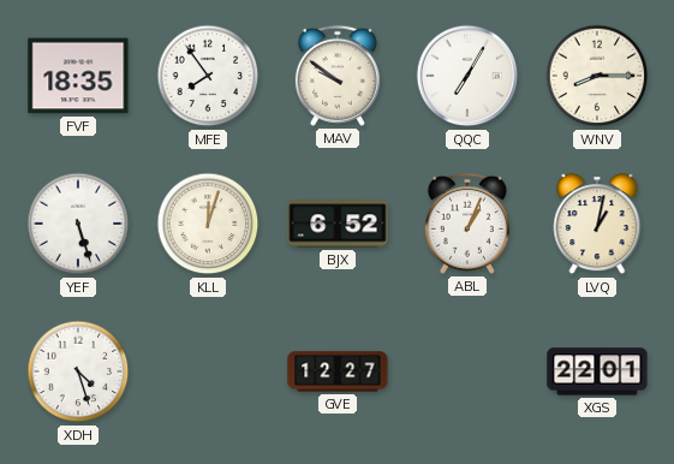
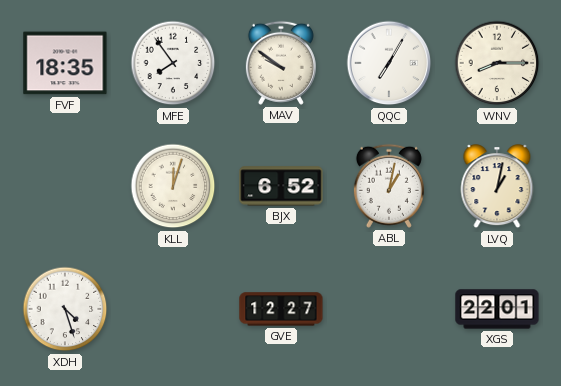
YEF: 5:27 -> none (78, 224)
ABL: 1:04 -> 1:02 (389, 186)
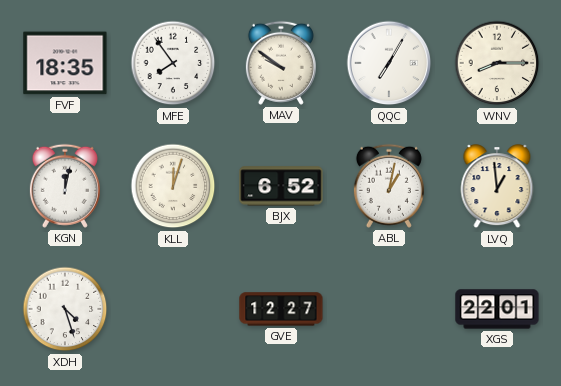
KGN: none -> 12:02 (65, 186)
LVQ: 1:02 -> 12:59 (497, 187)
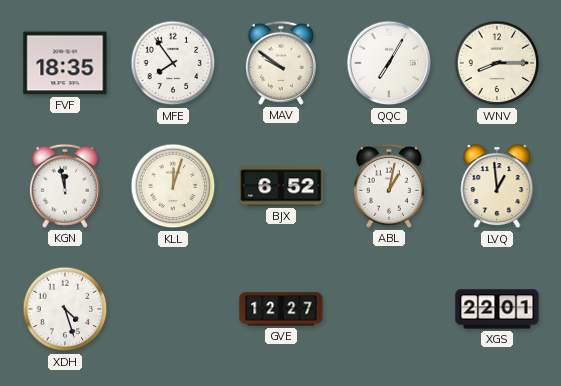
KGN: 12:02 -> 11:58 (65, 186)
